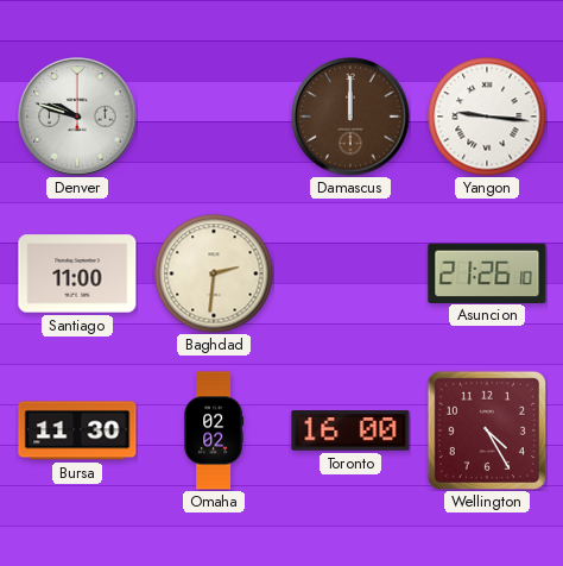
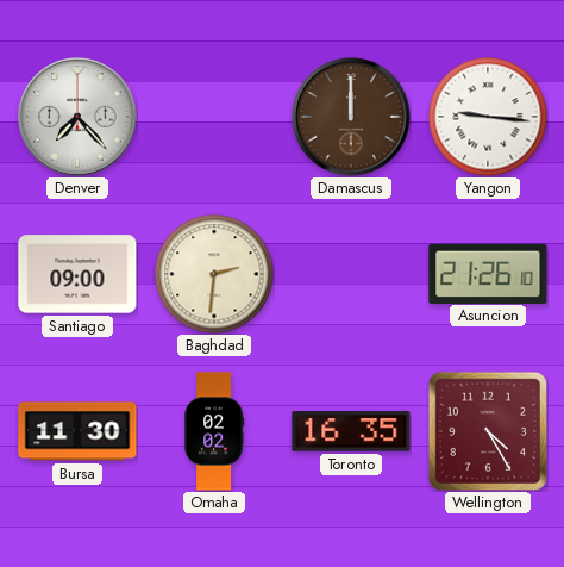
Denver: 9:48 -> 7:23 (77, 117)
Santiago: 11:00 -> 09:00 (77, 274)
Toronto: 16:00 -> 16:35 (351, 431)
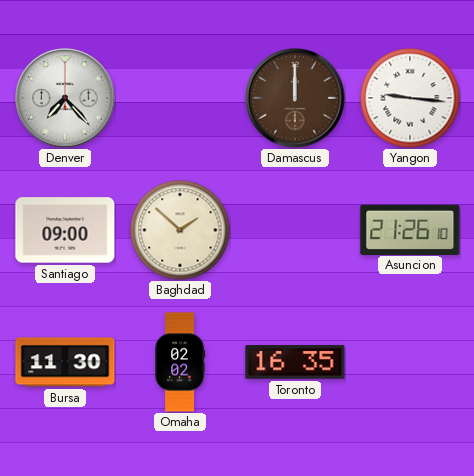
Baghdad: 2:31 -> 1:52 (180, 230)
Wellington: 4:25 -> none (488, 431)
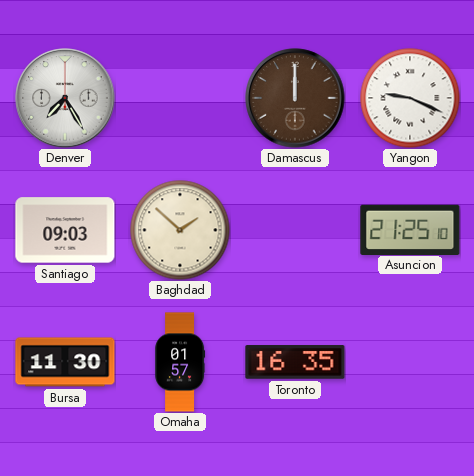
Denver: 7:23 -> 7:25 (65, 98)
Yangon: 9:16 -> 9:19 (410, 98)
Santiago: 09:00 -> 09:03 (65, 230)
Asuncion: 21:26 -> 21:25 (410, 229)
Omaha: 02:02 -> 01:57 (180, 362)
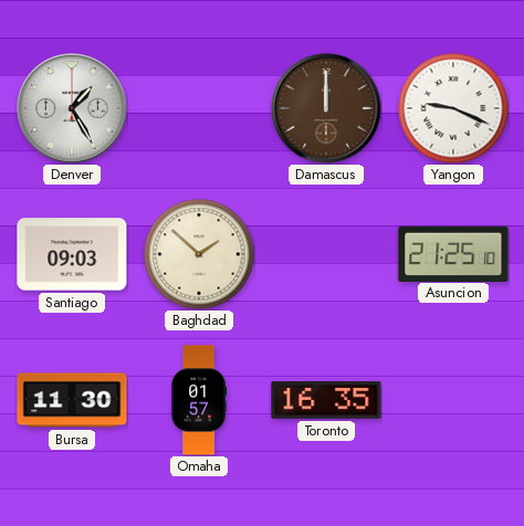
Denver: 7:25 -> 1:25 (72, 108)
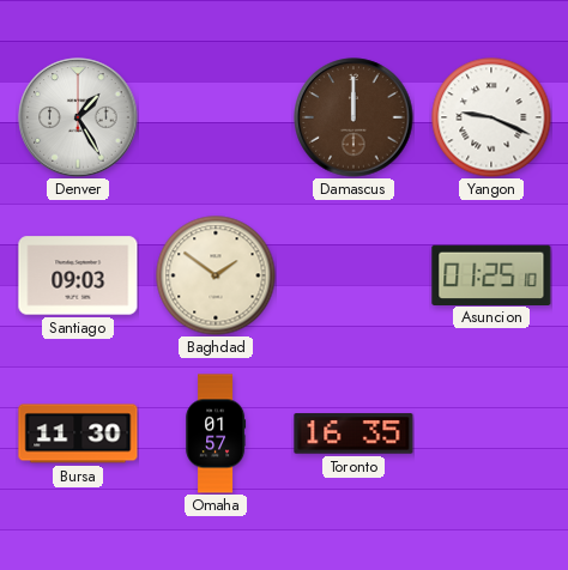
Baghdad: 1:52 -> 1:51 (216, 275)
Asuncion: 21:25 -> 01:25 (491, 274)
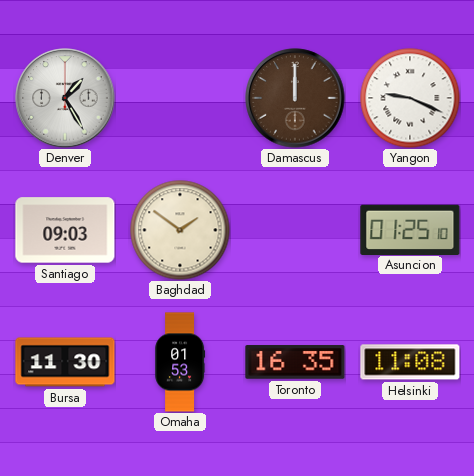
Omaha: 01:57 -> 01:53 (180, 362)
Helsinki: none -> 11:08 (410, 362)
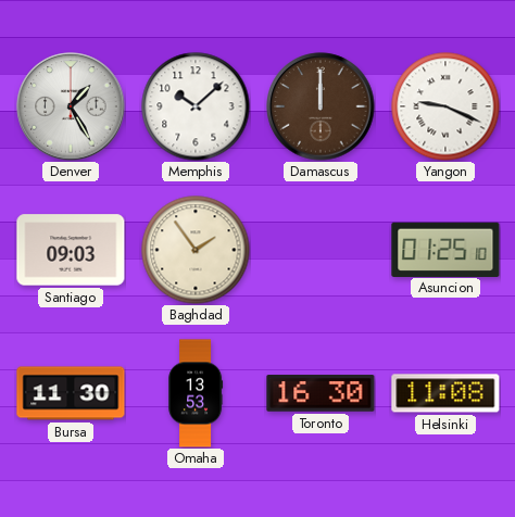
Memphis: none -> 10:08 (196, 106)
Baghdad: 1:51 -> 1:54 (196, 250)
Omaha: 01:53 -> 13:53 (196, 393)
Toronto: 16:35 -> 16:30 (321, 393)
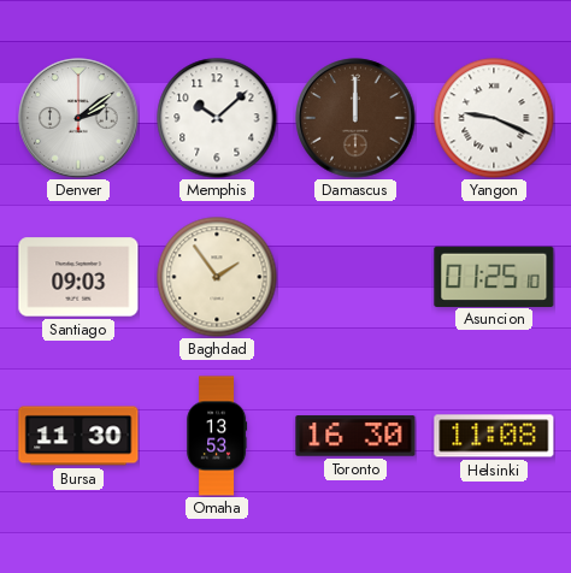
Denver: 1:25 -> 2:09 (78, 118)
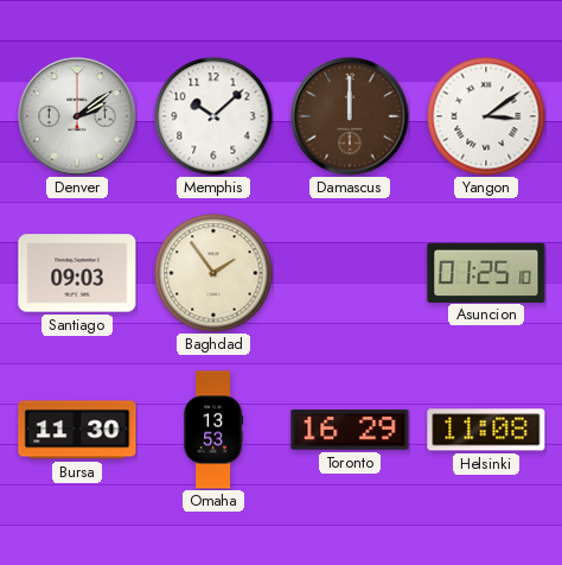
Yangon: 9:19 -> 3:09 (486, 116)
Toronto: 16:30 -> 16:29 (350, 430)
